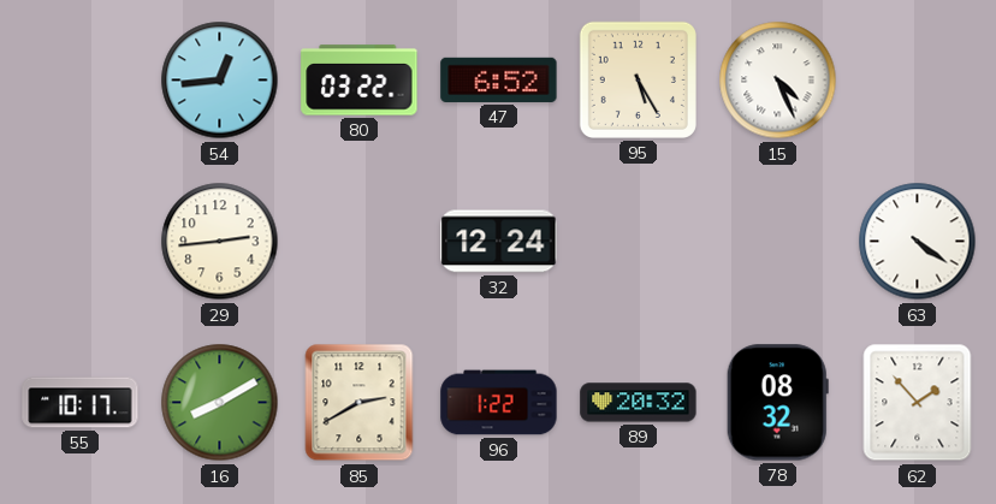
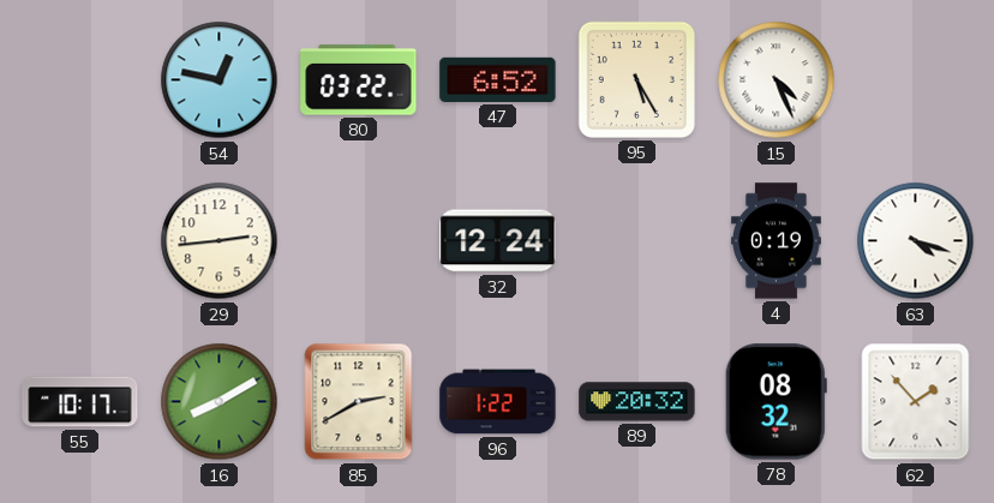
54: 12:44 -> 12:47 (220, 80)
4: none -> 0:19 (777, 241)
63: 4:21 -> 4:18 (916, 241)
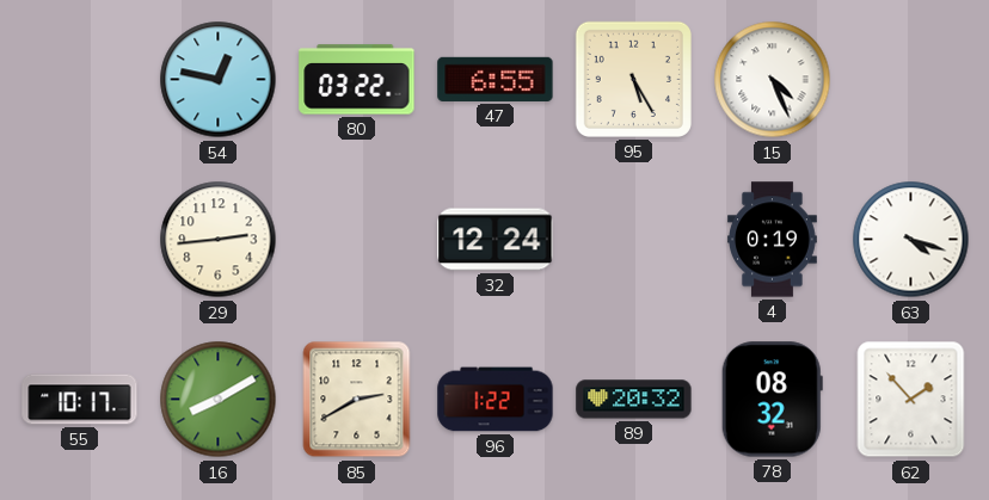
47: 6:52 -> 6:55 (496, 79)
